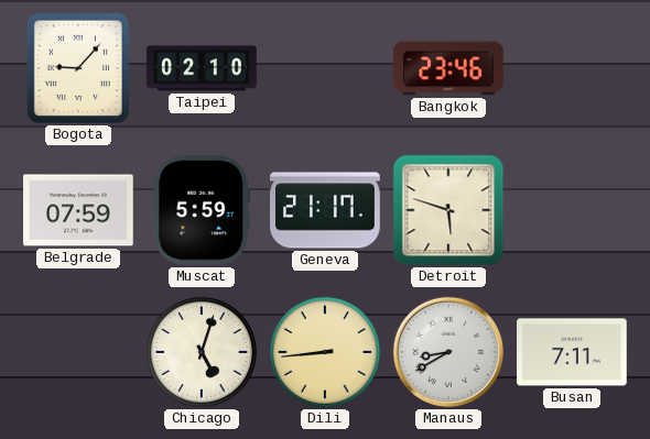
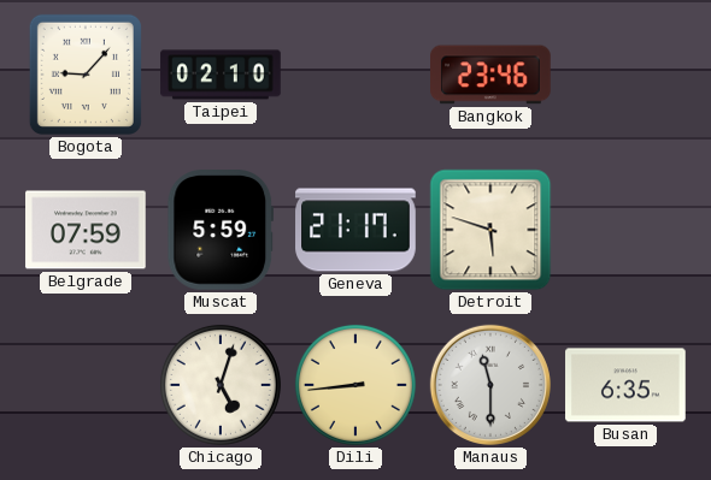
Manaus: 8:40 -> 11:30 (490, 385)
Busan: 7:11 -> 6:35 (625, 385)
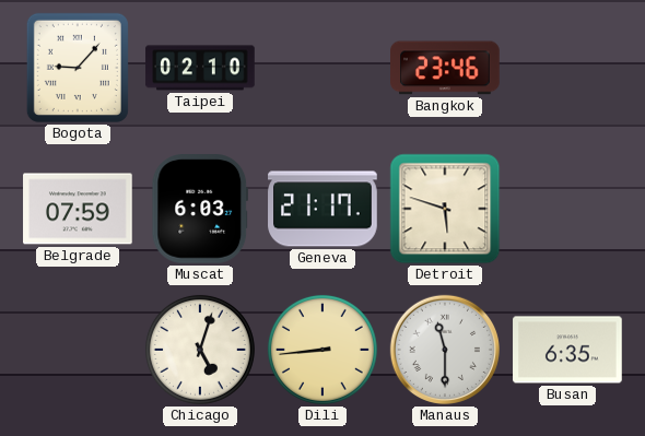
Muscat: 5:59 -> 6:03 (200, 210)
